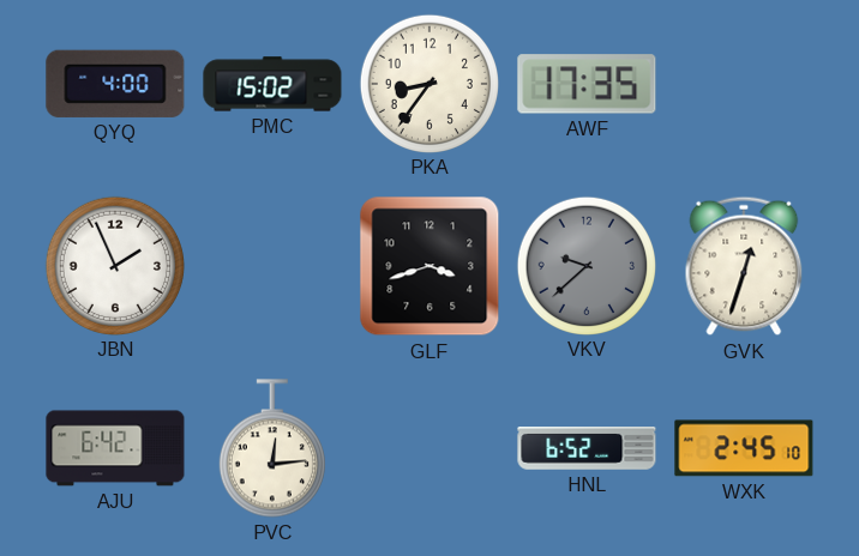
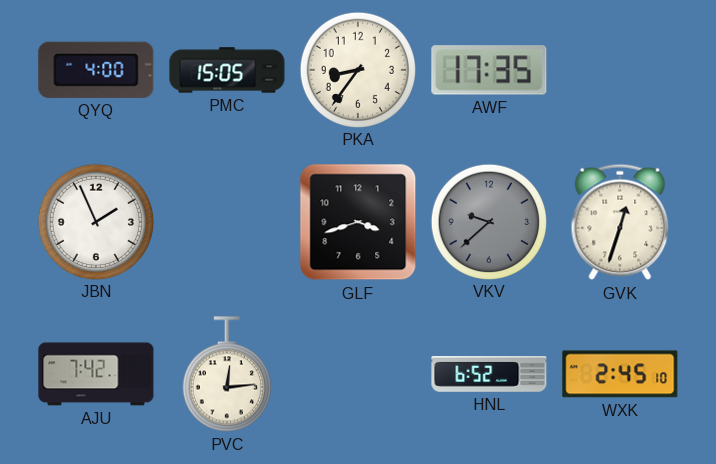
PMC: 15:02 -> 15:05 (227, 70)
AJU: 6:42 -> 7:42 (96, 374)
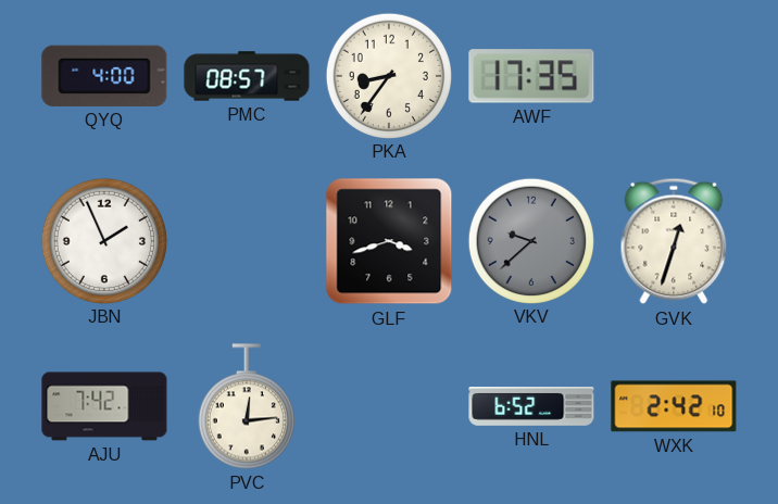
PMC: 15:05 -> 08:57 (247, 76)
WXK: 2:45 -> 2:42 (674, 406)
